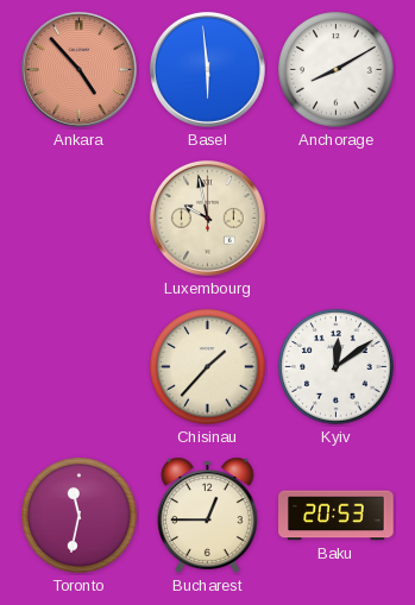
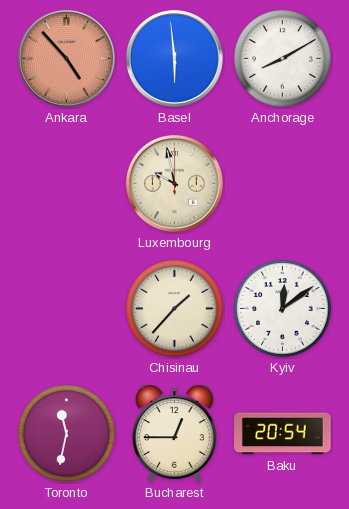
Baku: 20:53 -> 20:54 (283, 434)
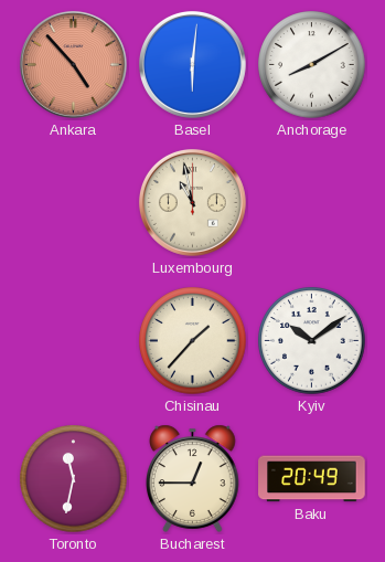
Basel: 5:59 -> 6:01 (192, 64)
Luxembourg: 9:58 -> 10:58 (192, 202)
Kyiv: 12:09 -> 10:09 (312, 341)
Baku: 20:54 -> 20:49 (312, 479)
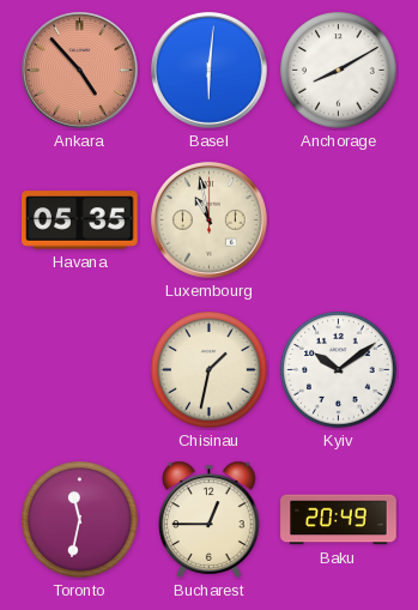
Havana: none -> 05:35 (80, 221)
Chisinau: 1:37 -> 1:32 (210, 370)
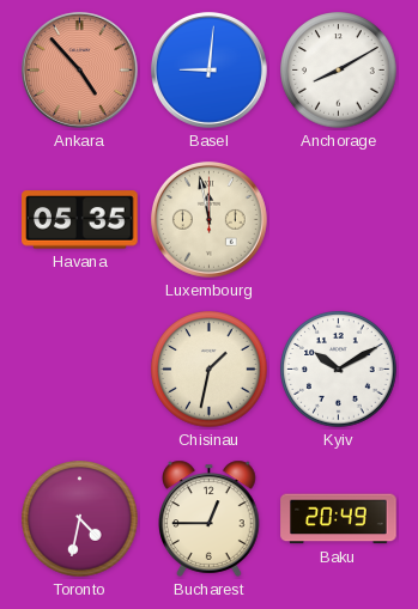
Basel: 6:01 -> 9:01 (208, 69)
Luxembourg: 10:58 -> 11:58 (208, 219)
Kyiv: 10:09 -> 10:10 (339, 370)
Toronto: 11:32 -> 4:32 (80, 519)
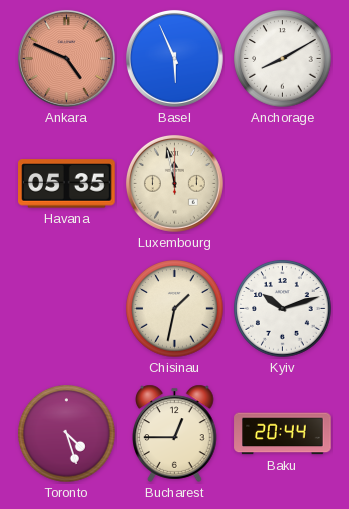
Ankara: 4:53 -> 4:49 (66, 58)
Basel: 9:01 -> 5:56 (174, 58)
Kyiv: 10:10 -> 10:12 (283, 309)
Toronto: 4:32 -> 4:27 (67, 434)
Baku: 20:49 -> 20:44 (283, 434)
